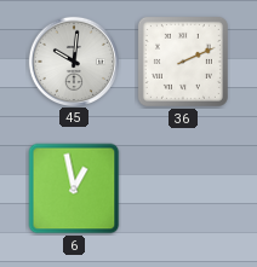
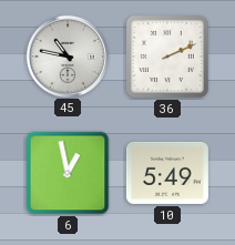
45: 10:01 -> 10:47 (67, 55)
10: none -> 5:49 (167, 173)
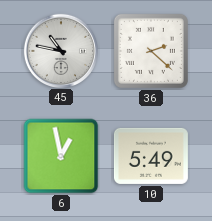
36: 2:11 -> 2:22 (151, 51)
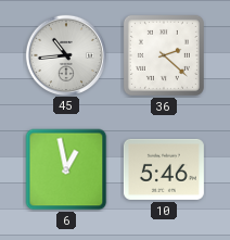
45: 10:47 -> 10:44 (65, 54)
10: 5:49 -> 5:46 (164, 169)
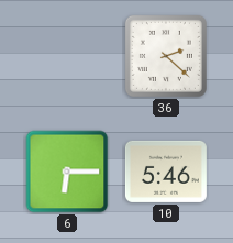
45: 10:44 -> none (65, 54)
6: 12:58 -> 6:15 (67, 172)
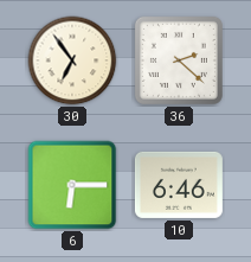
30: none -> 6:54 (72, 60)
10: 5:46 -> 6:46 (179, 185)
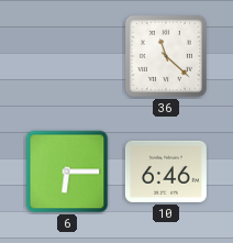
30: 6:54 -> none (72, 60)
36: 2:22 -> 11:22 (166, 56)
